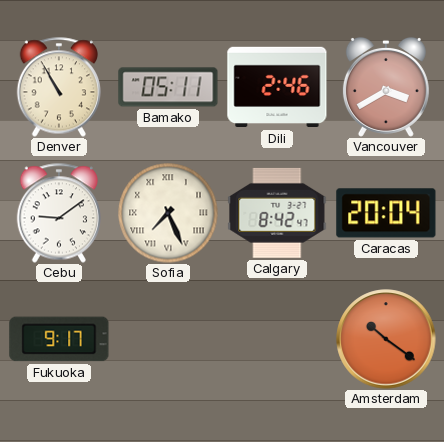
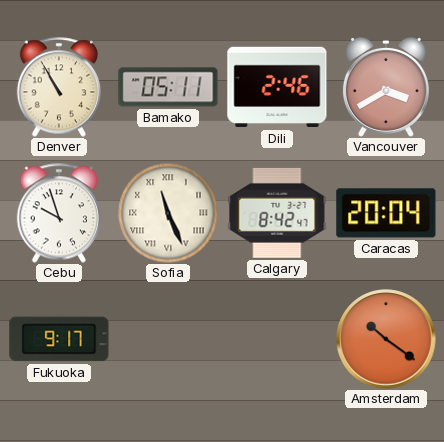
Cebu: 9:09 -> 9:57 (58, 213)
Sofia: 7:26 -> 11:26 (168, 213)
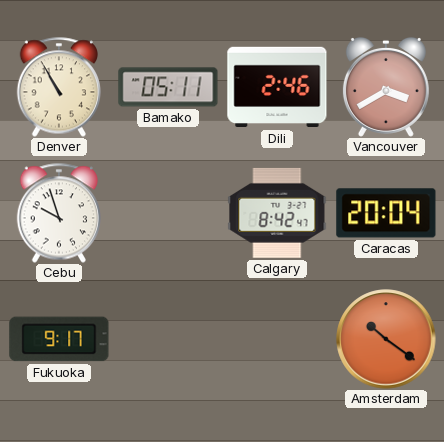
Sofia: 11:26 -> none (168, 213)
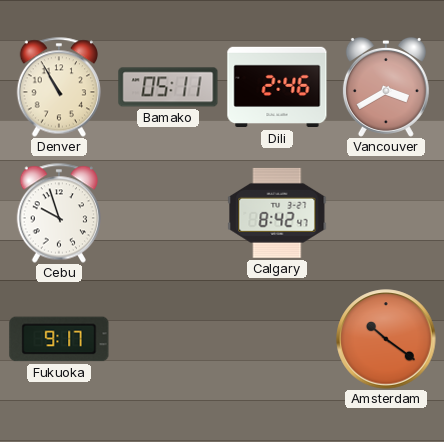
Caracas: 20:04 -> none (386, 213)
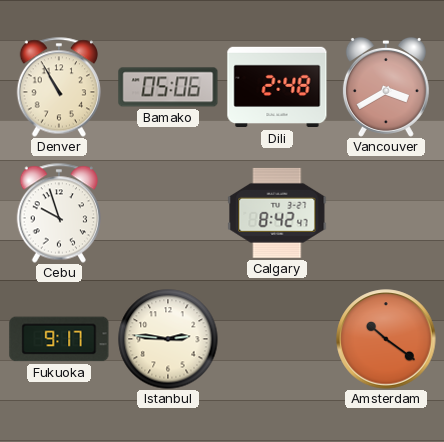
Bamako: 05:11 -> 05:06 (168, 87)
Dili: 2:46 -> 2:48 (277, 87)
Istanbul: none -> 2:46 (168, 339)
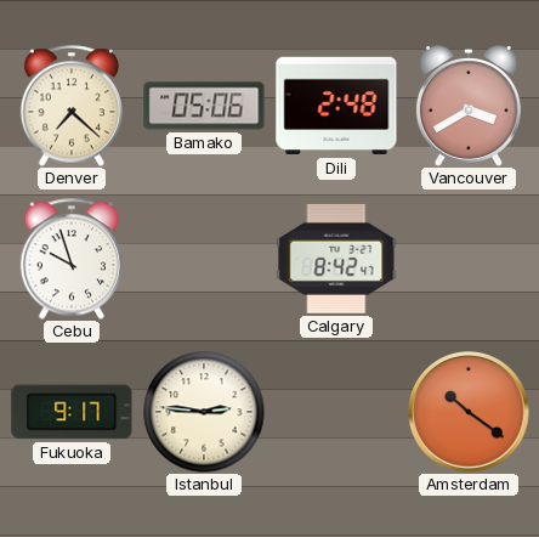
Denver: 10:55 -> 7:22 (70, 106)
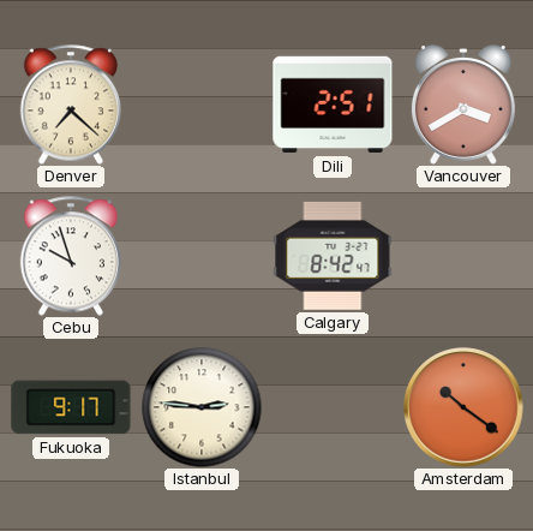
Bamako: 05:06 -> none (204, 106)
Dili: 2:48 -> 2:51 (333, 105)
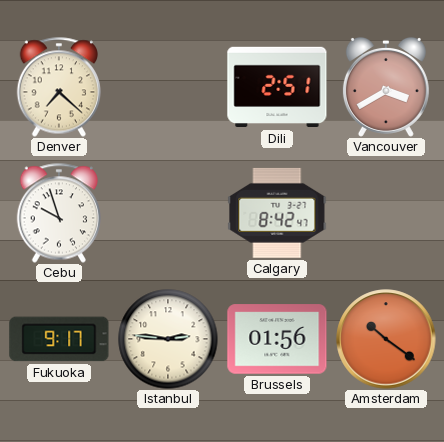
Brussels: none -> 01:56 (277, 339)
